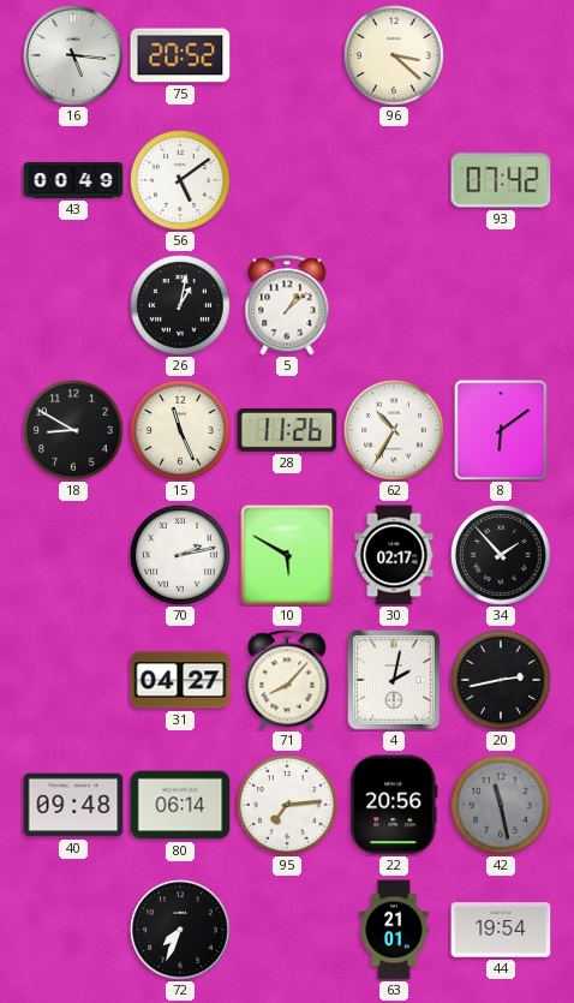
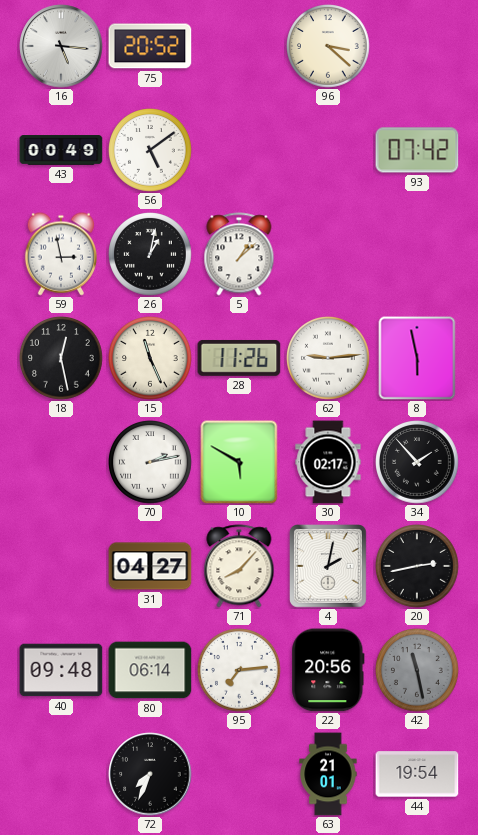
59: none -> 2:58 (61, 254)
18: 8:50 -> 12:28 (61, 359)
62: 10:35 -> 9:14 (328, 359)
8: 6:09 -> 5:58 (417, 358)
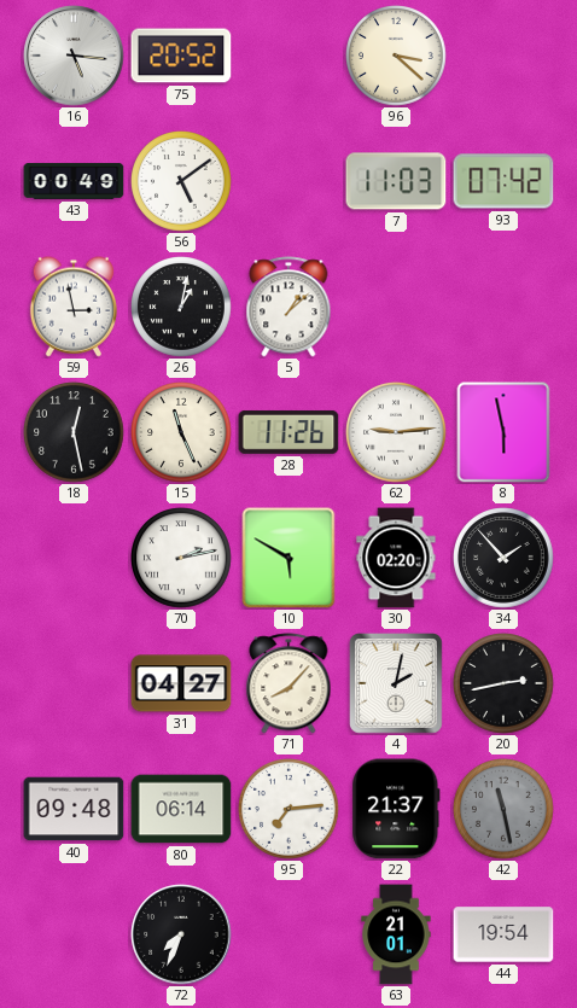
7: none -> 11:03 (396, 181)
30: 02:17 -> 02:20 (396, 558)
22: 20:56 -> 21:37 (396, 809)
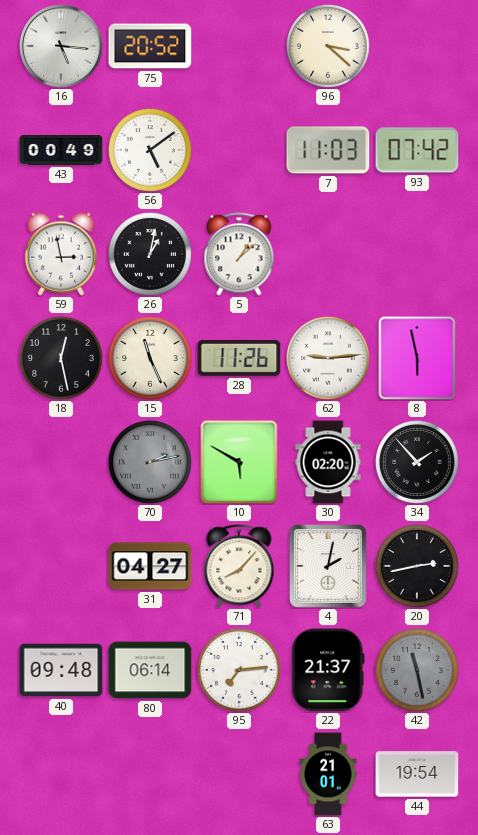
70 dial: white -> grey (150, 463)
72: 7:34 -> none (181, 934)
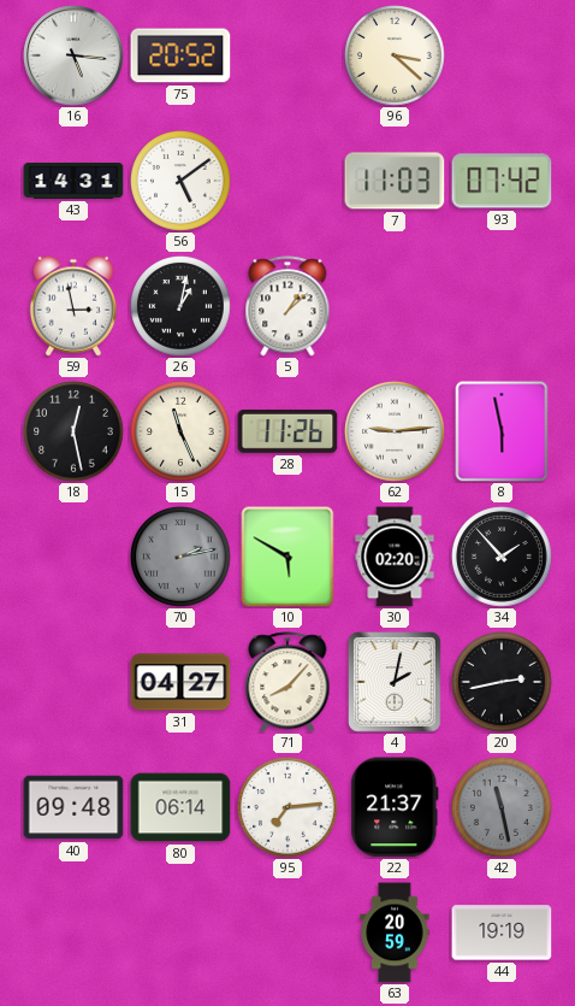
43: 00:49 -> 14:31 (73, 181)
63: 21:01 -> 20:59 (395, 933)
44: 19:54 -> 19:19 (502, 933)
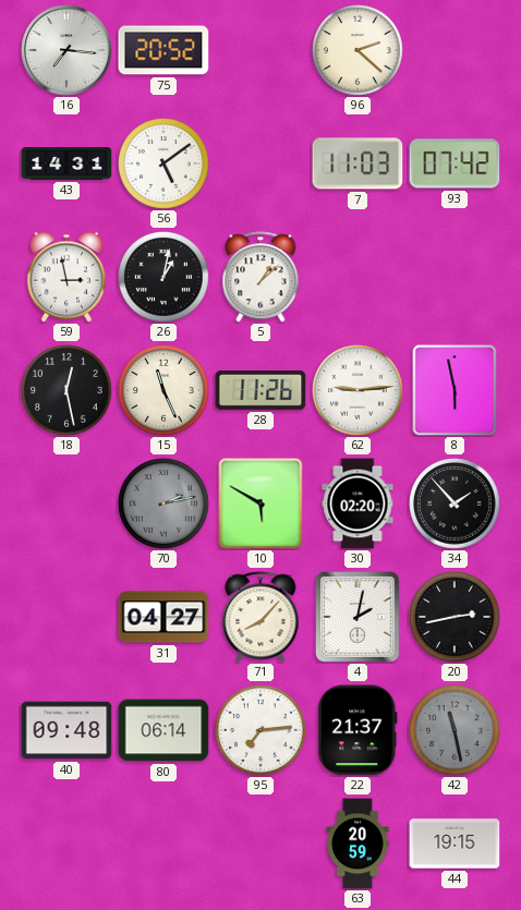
16: 5:16 -> 7:16 (66, 50)
96: 3:22 -> 2:22 (358, 51)
44: 19:19 -> 19:15 (455, 844)
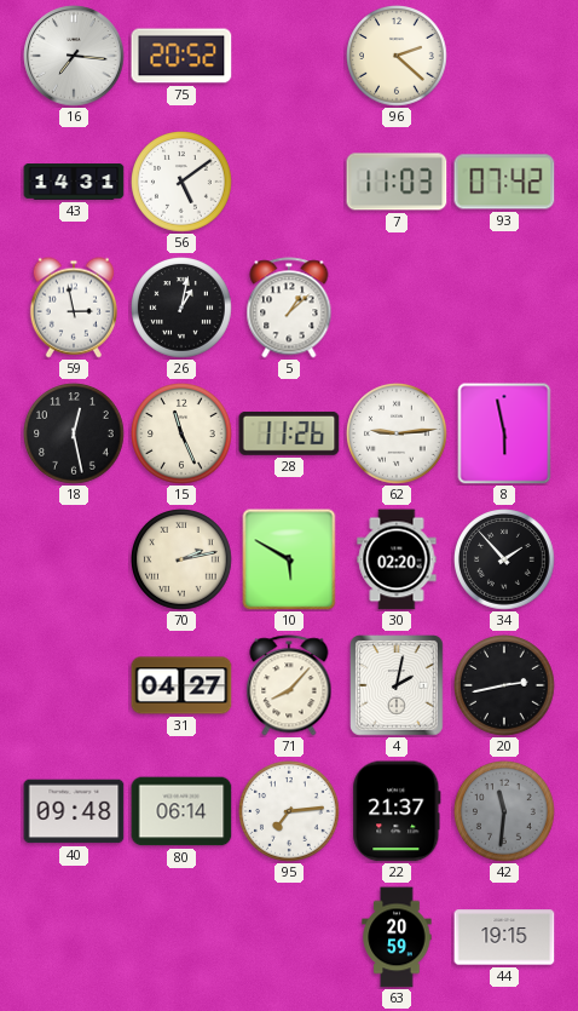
70 dial: grey -> cream (181, 561)
42: 11:28 -> 11:31 (504, 812)
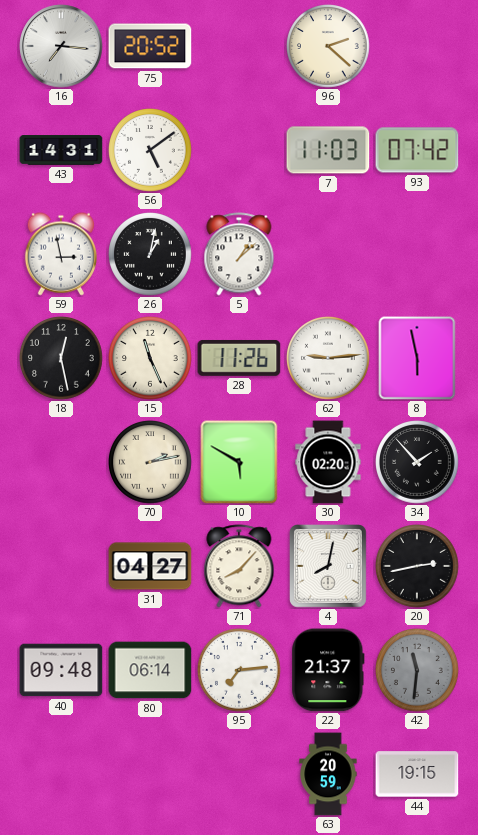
4: 2:02 -> 8:02 (329, 566)
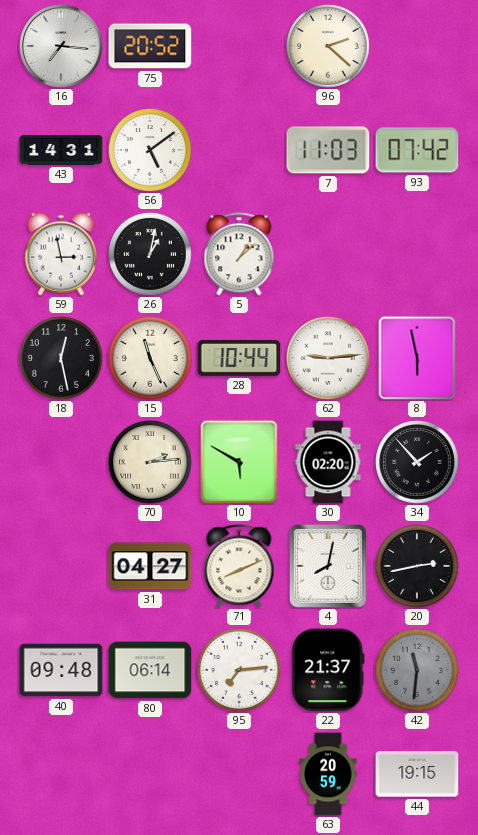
28: 11:26 -> 10:44 (239, 358)
70: 2:13 -> 2:14 (150, 463)
71: 8:07 -> 8:11 (239, 566)
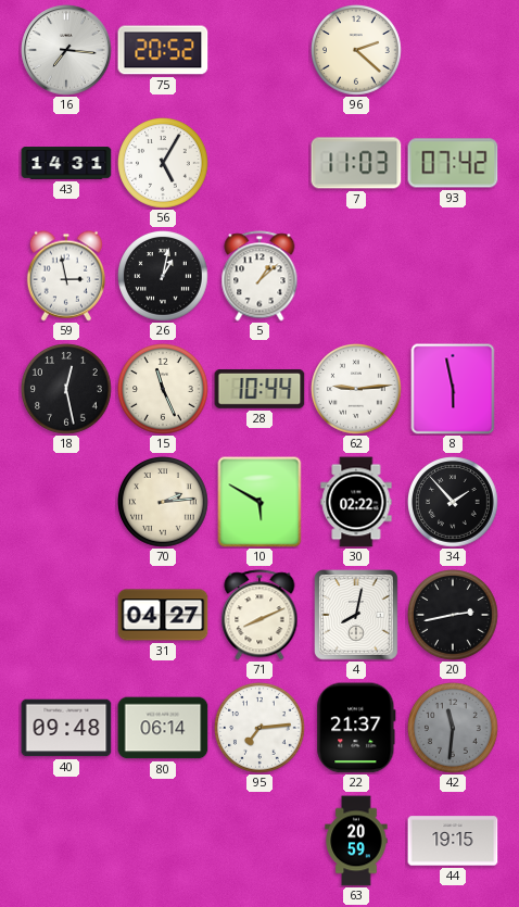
56: 5:09 -> 5:05 (163, 164)
30: 02:20 -> 02:22 (356, 502)
